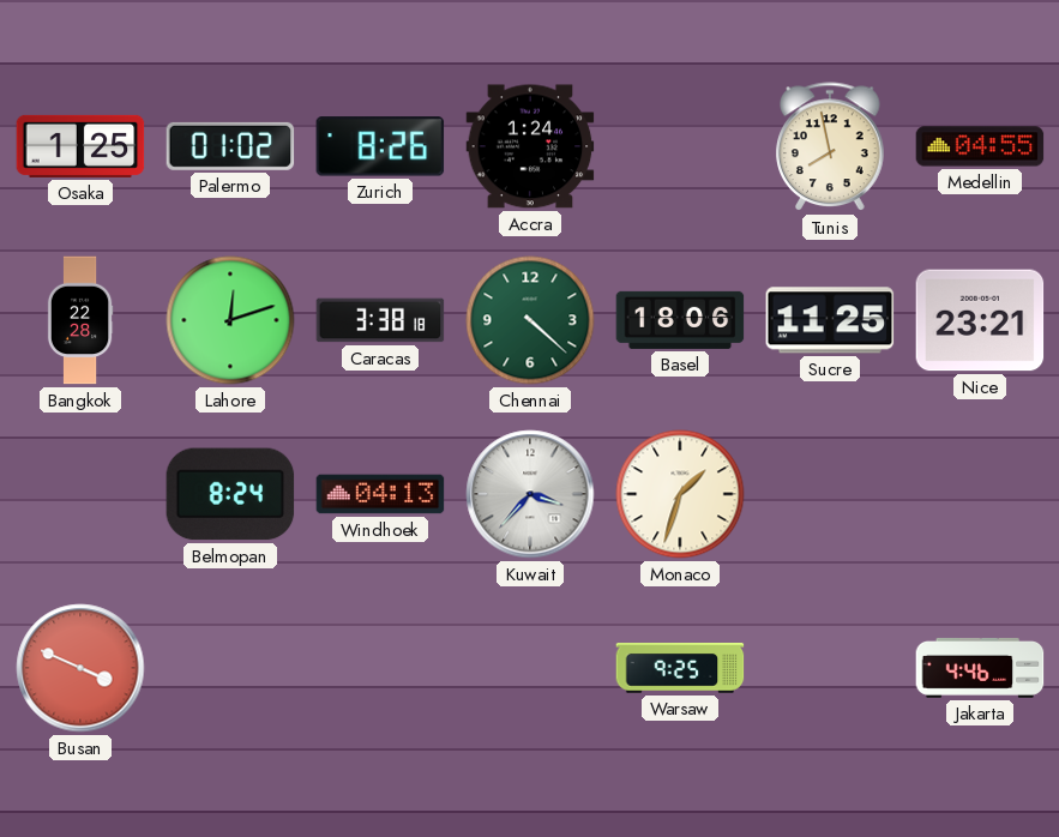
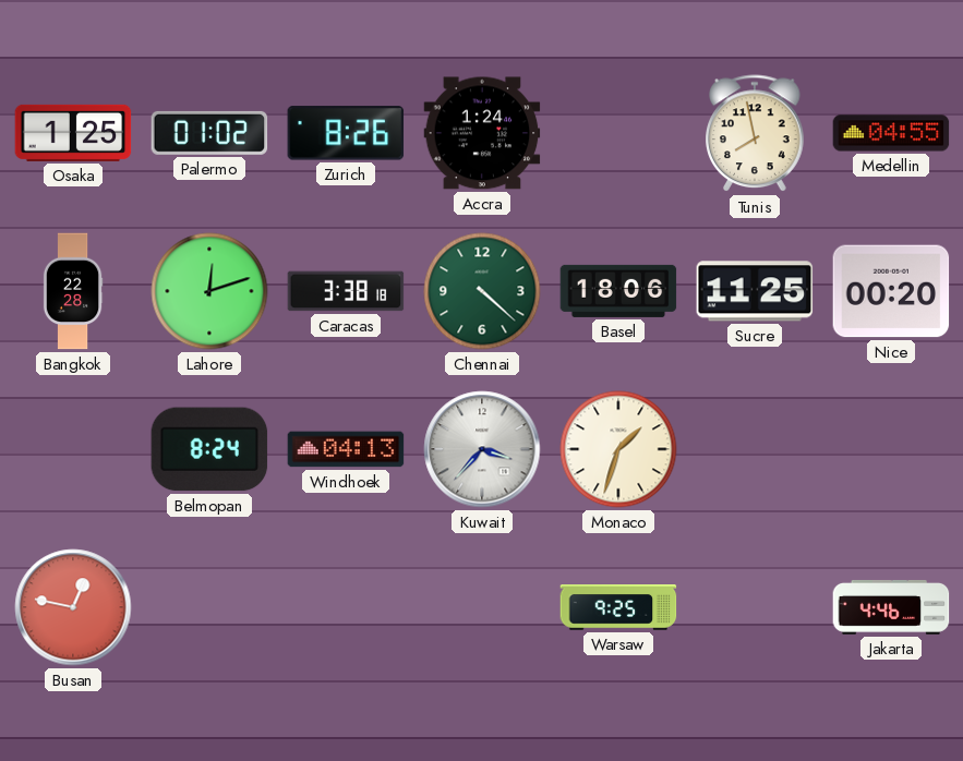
Nice: 23:21 -> 00:20 (891, 291)
Busan: 3:49 -> 12:47 (73, 607)
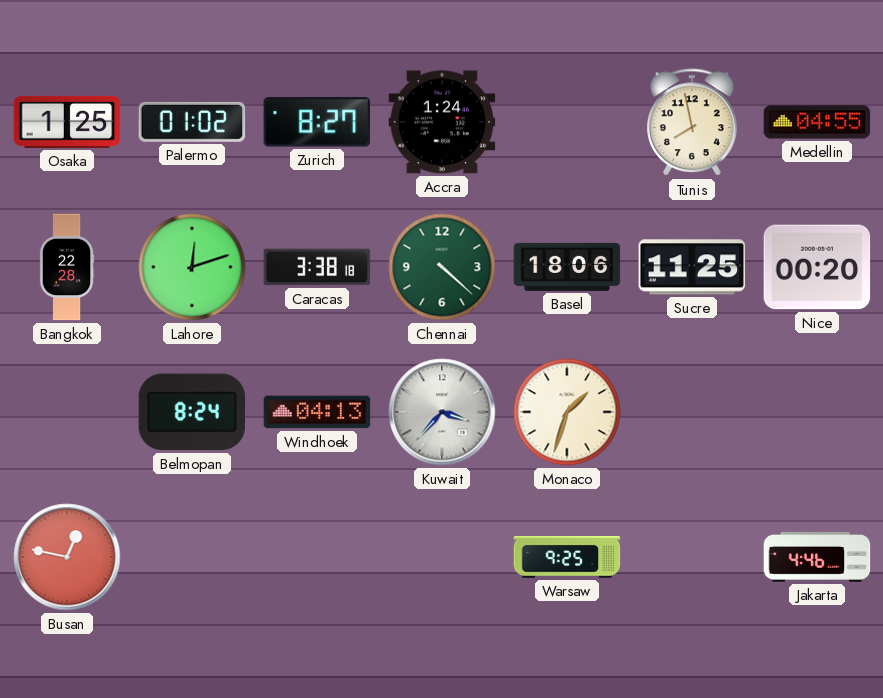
Zurich: 8:26 -> 8:27 (317, 122)
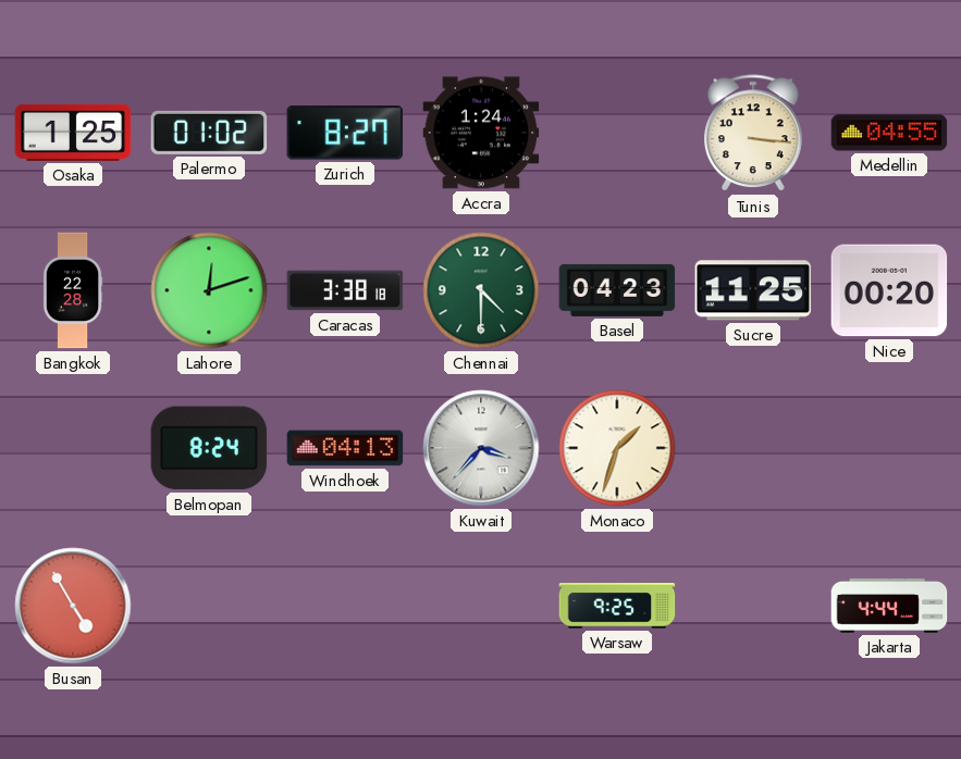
Tunis: 7:58 -> 3:16 (753, 134)
Chennai: 4:22 -> 4:30 (481, 290)
Basel: 18:06 -> 04:23 (617, 290)
Busan: 12:47 -> 4:55 (73, 606)
Jakarta: 4:46 -> 4:44 (889, 606)
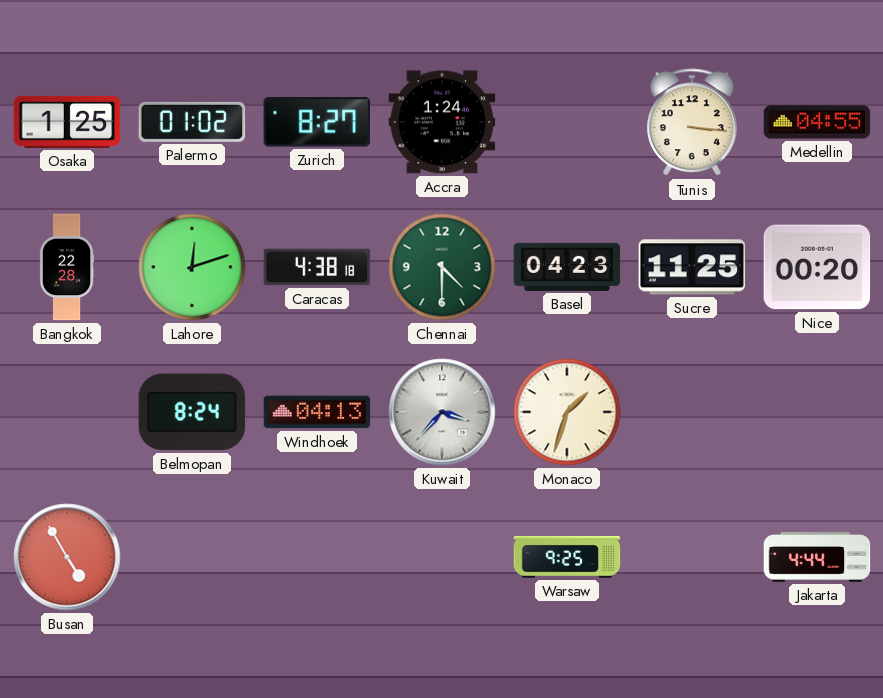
Caracas: 3:38 -> 4:38 (317, 267)
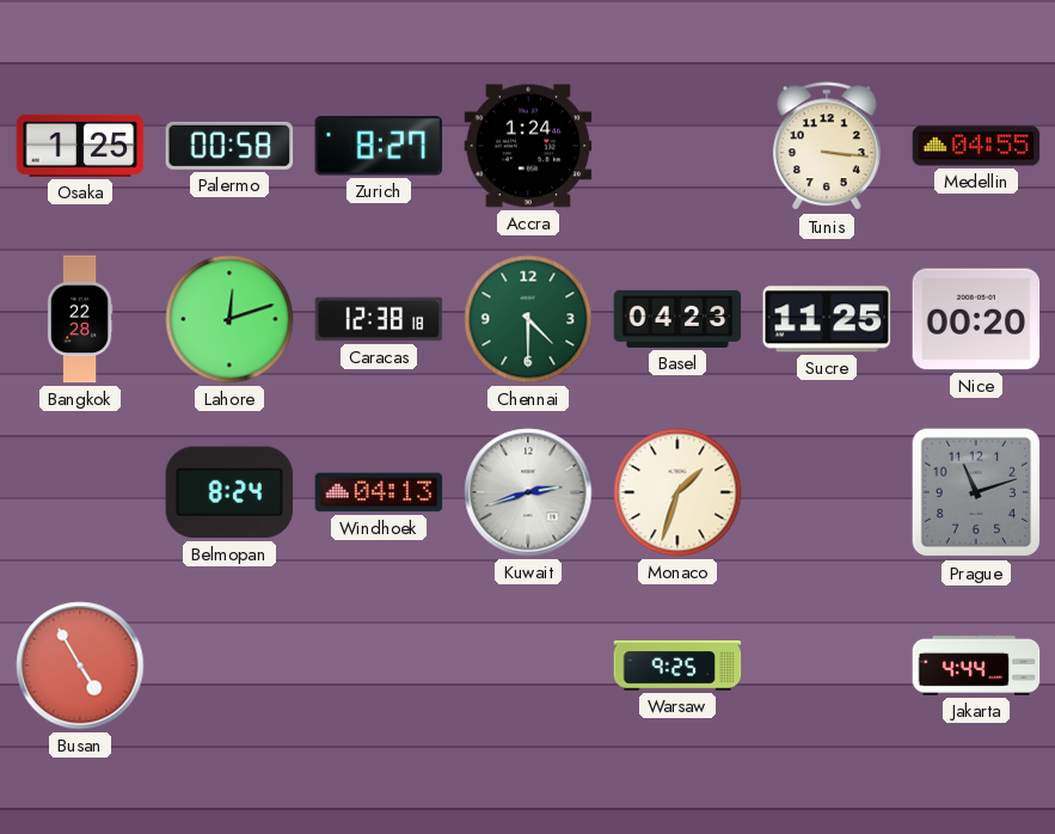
Palermo: 01:02 -> 00:58 (229, 146)
Caracas: 4:38 -> 12:38 (379, 319)
Kuwait: 3:37 -> 2:42 (528, 492)
Prague: none -> 11:12 (976, 492)
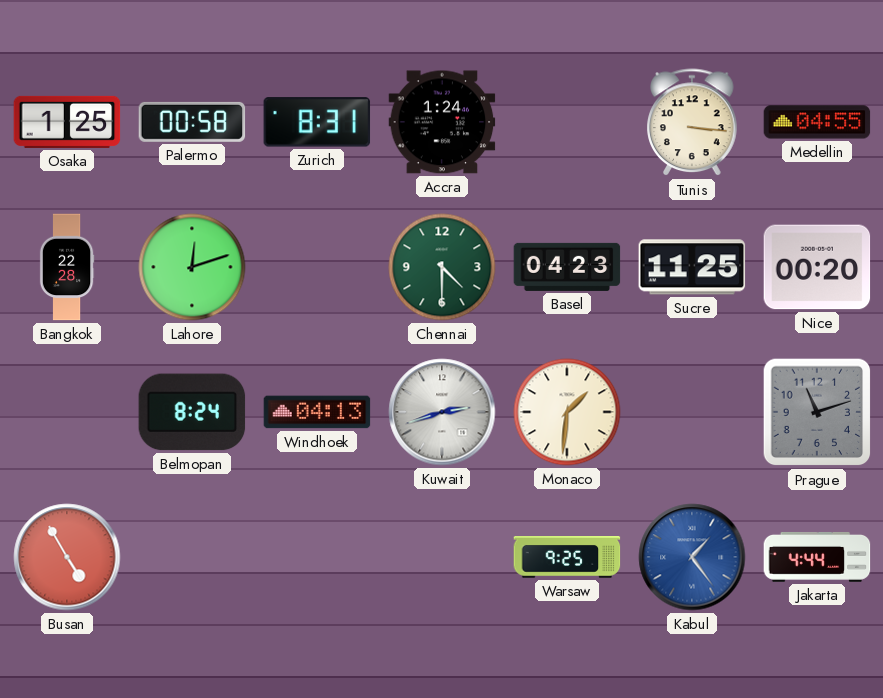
Zurich: 8:27 -> 8:31 (317, 122)
Caracas: 12:38 -> none (379, 319)
Monaco: 1:33 -> 1:31 (567, 412)
Kabul: none -> 1:24 (692, 557)
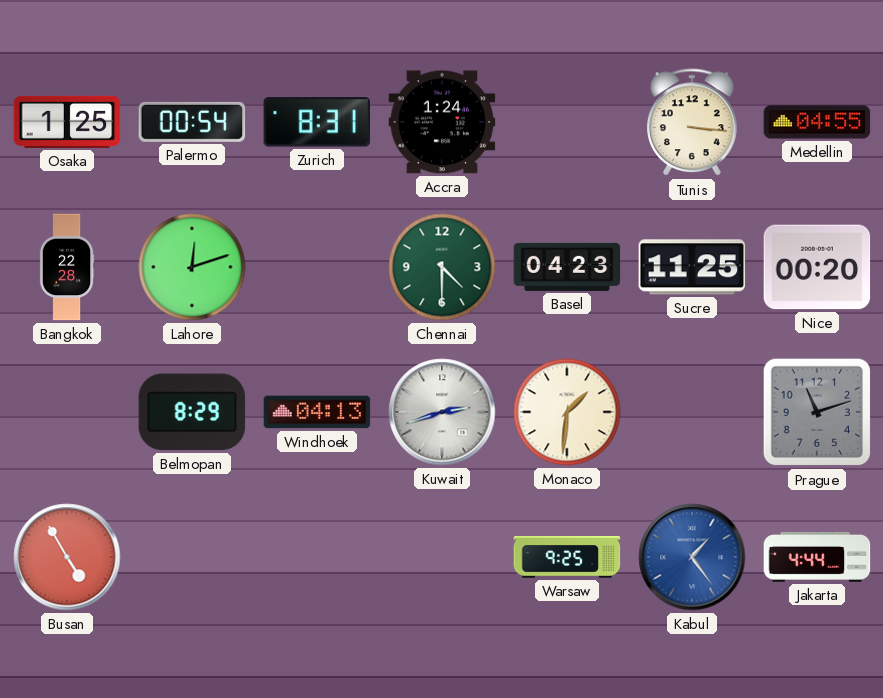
Palermo: 00:58 -> 00:54 (192, 122)
Belmopan: 8:24 -> 8:29 (192, 412)
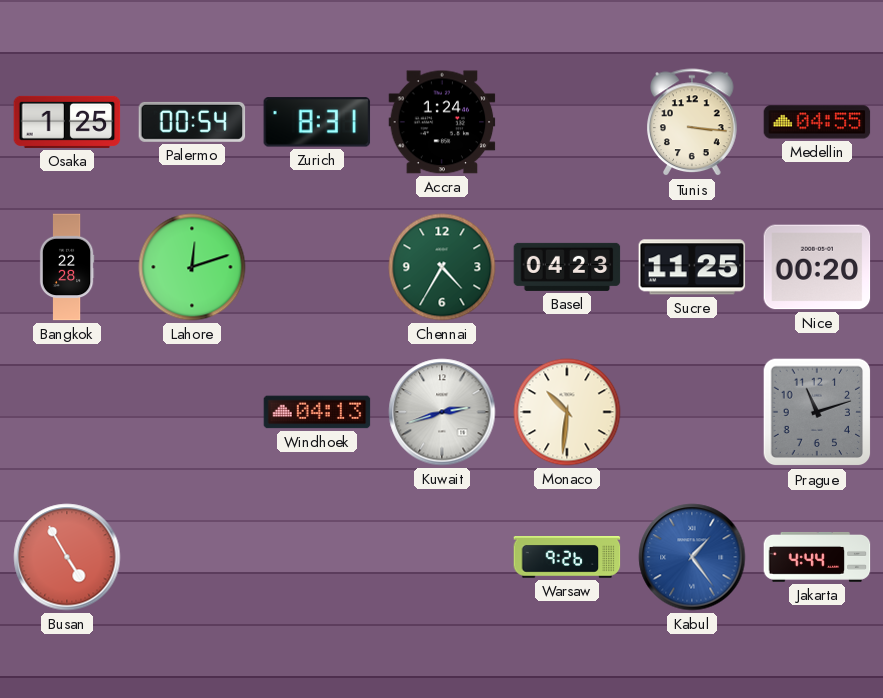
Chennai: 4:30 -> 4:35 (442, 267)
Belmopan: 8:29 -> none (192, 412)
Monaco: 1:31 -> 10:31 (567, 412)
Warsaw: 9:25 -> 9:26 (567, 557)
